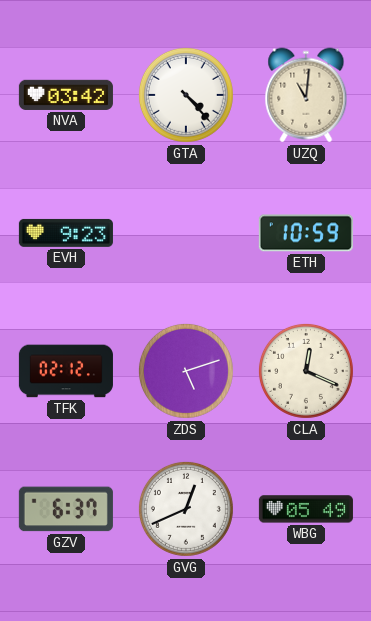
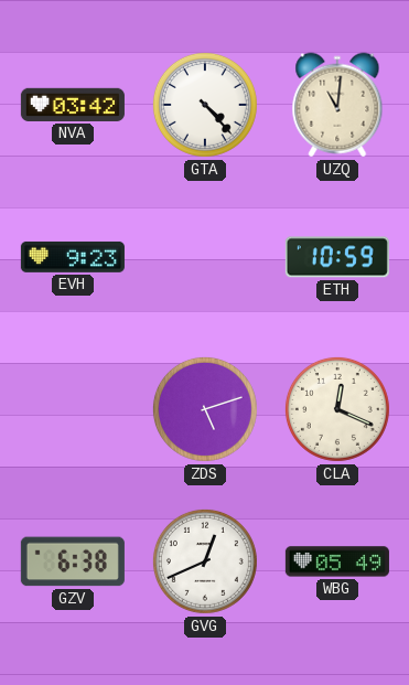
TFK: 02:12 -> none (66, 371)
GZV: 6:37 -> 6:38 (73, 561)
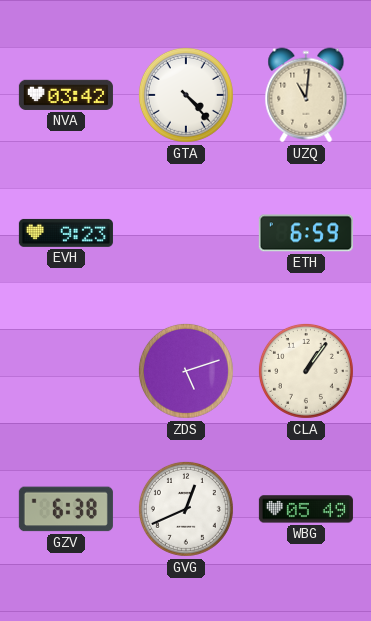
ETH: 10:59 -> 6:59 (306, 233)
CLA: 12:19 -> 1:06 (306, 371)
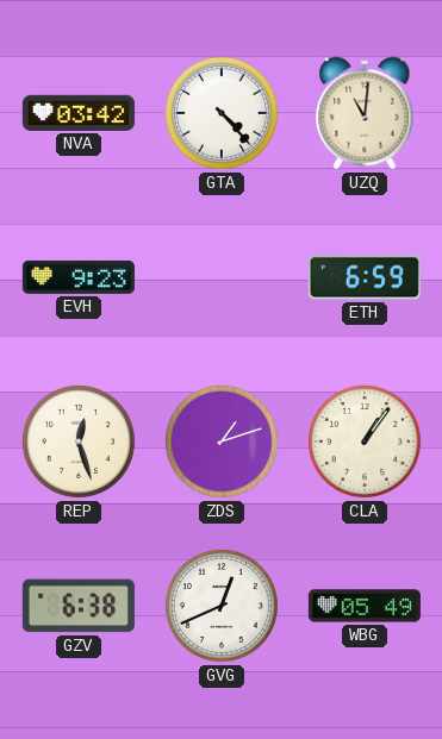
REP: none -> 12:27 (79, 441)
ZDS: 5:12 -> 1:12 (222, 441)
